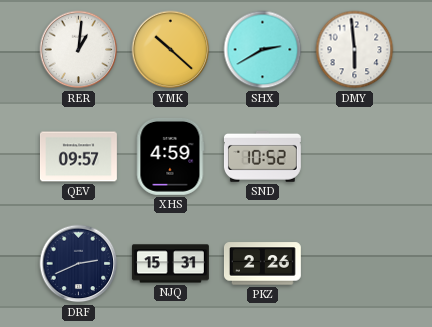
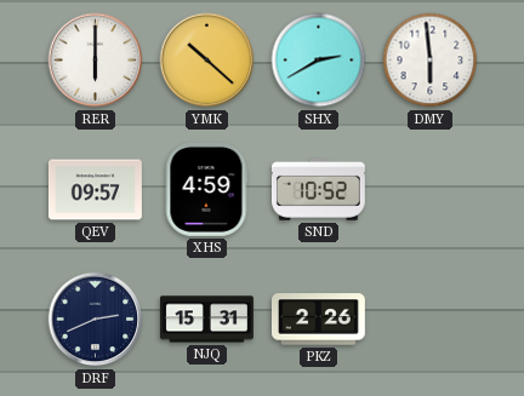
RER: 1:01 -> 6:00 (96, 61)
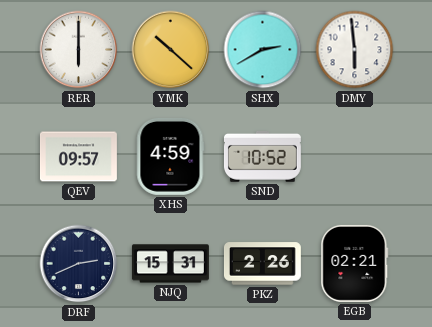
EGB: none -> 02:21 (355, 263)
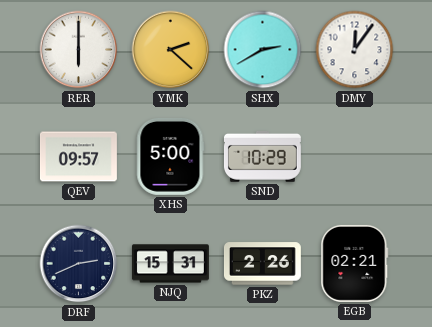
YMK: 10:22 -> 2:22 (171, 50)
DMY: 5:59 -> 12:06 (355, 50)
XHS: 4:59 -> 5:00 (170, 156)
SND: 10:52 -> 10:29 (262, 156)
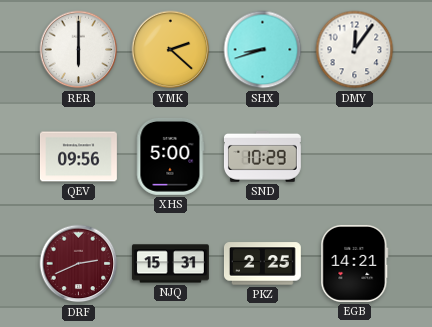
SHX: 2:40 -> 8:42 (263, 50)
QEV: 09:57 -> 09:56 (78, 157)
DRF dial: navy -> burgundy (79, 264)
PKZ: 2:26 -> 2:25 (262, 264)
EGB: 02:21 -> 14:21 (355, 263)
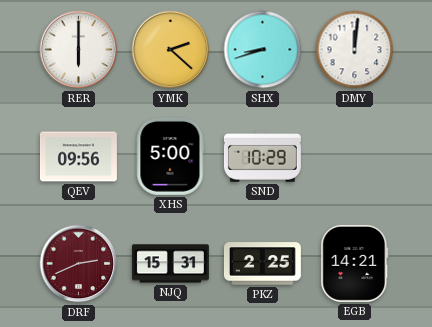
DMY: 12:06 -> 12:01 (355, 50)
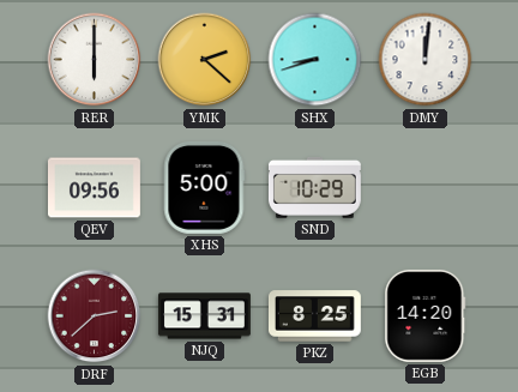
DRF: 2:41 -> 2:38 (95, 316)
PKZ: 2:25 -> 8:25 (314, 316)
EGB: 14:21 -> 14:20 (426, 315)
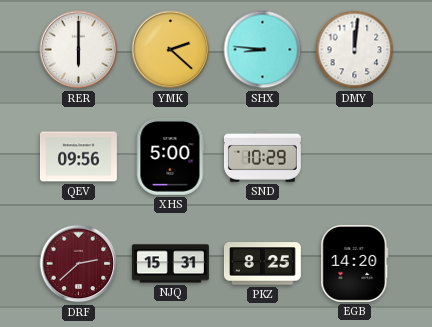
SHX: 8:42 -> 8:46 (263, 50)
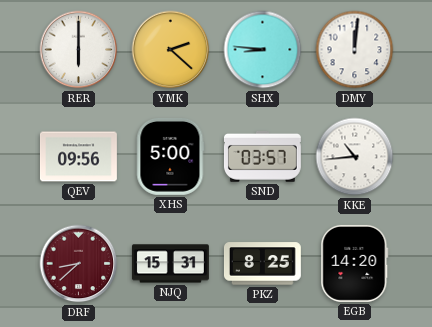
SND: 10:29 -> 03:57 (262, 156)
KKE: none -> 10:44 (355, 157)
DRF: 2:38 -> 8:38 (79, 264)
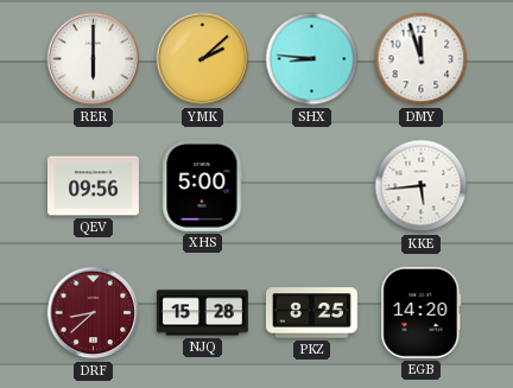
YMK: 2:22 -> 2:08 (203, 59)
DMY: 12:01 -> 11:57 (422, 59)
SND: 03:57 -> none (262, 156)
KKE: 10:44 -> 5:44 (422, 186)
NJQ: 15:31 -> 15:28 (202, 313)
